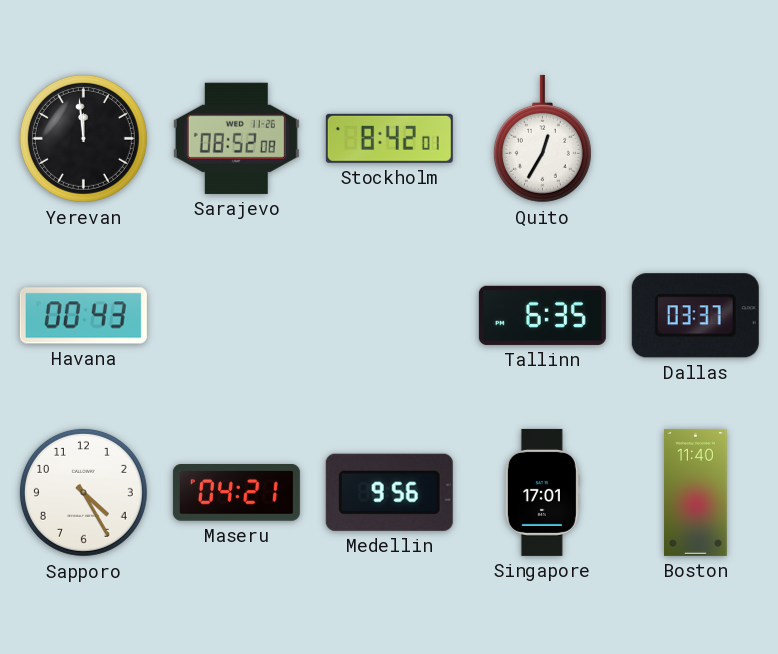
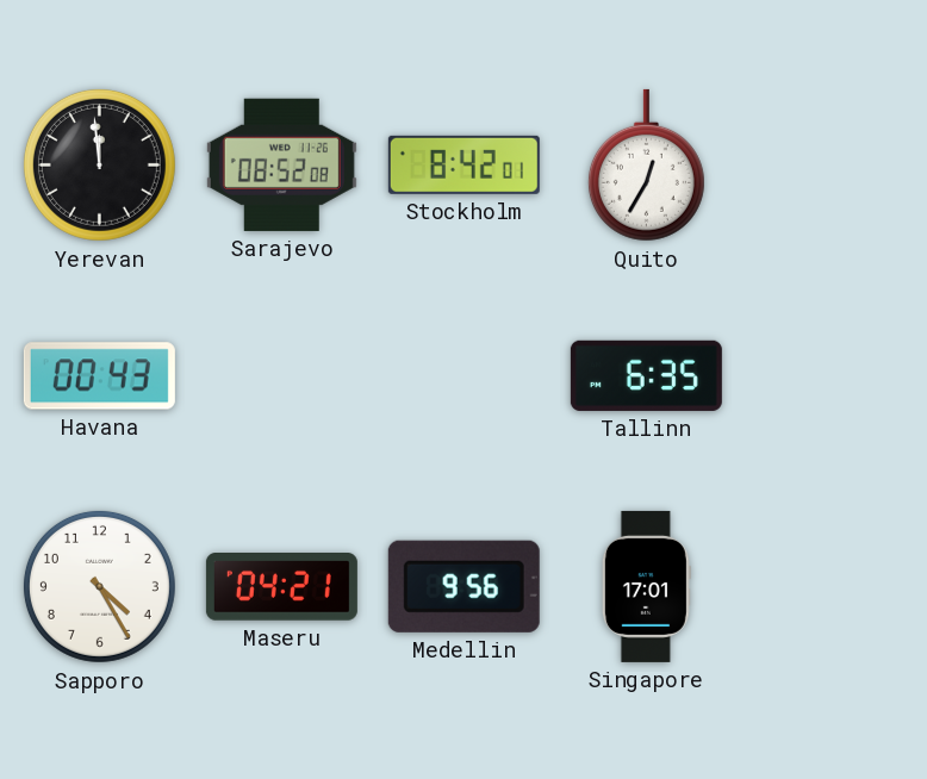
Dallas: 03:37 -> none (695, 316)
Boston: 11:40 -> none (696, 492)
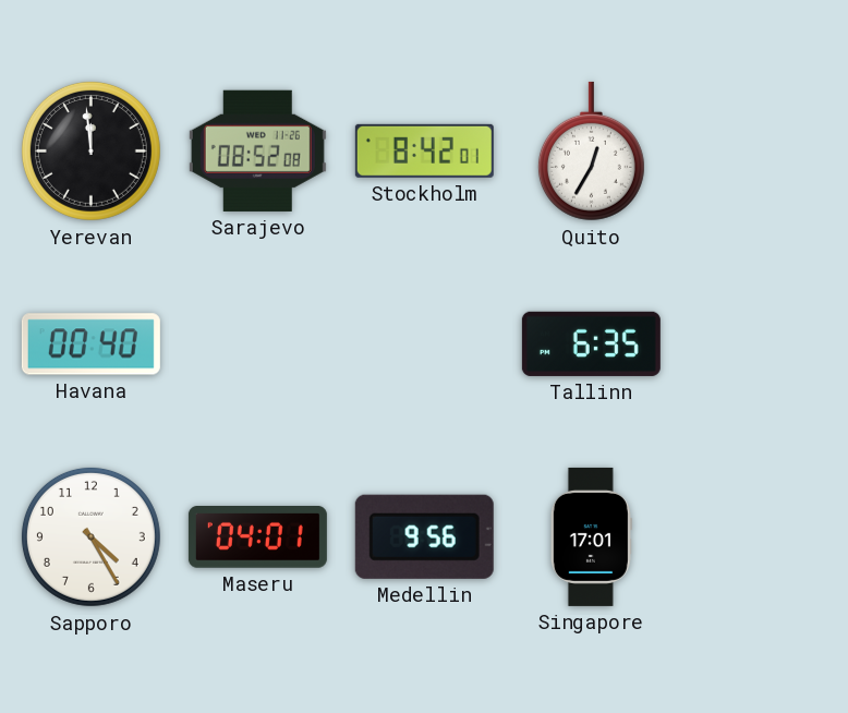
Havana: 00:43 -> 00:40 (90, 345)
Maseru: 04:21 -> 04:01 (257, 537)
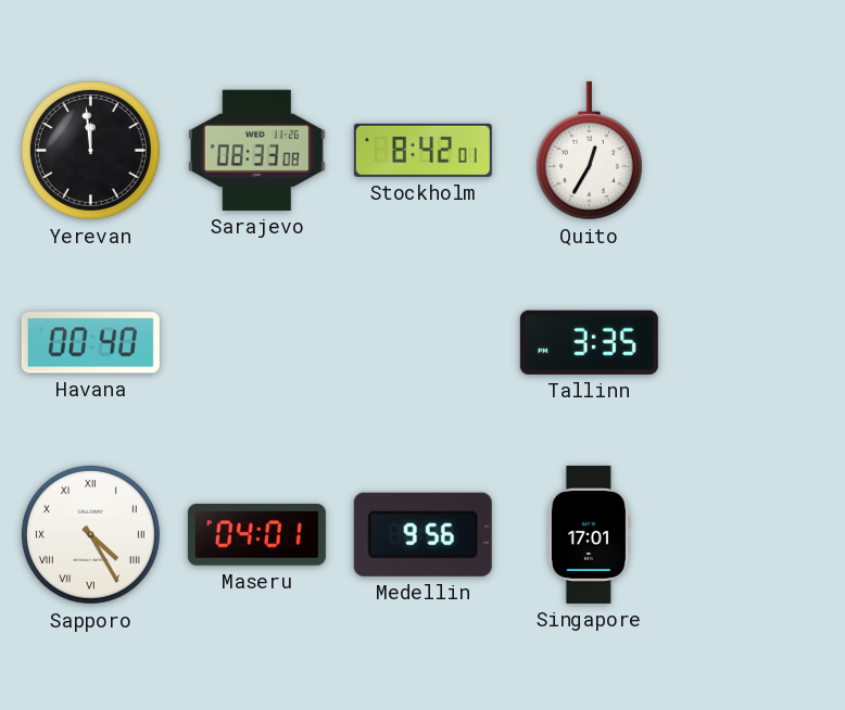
Sarajevo: 08:52 -> 08:33 (256, 150)
Tallinn: 6:35 -> 3:35 (589, 342)
Sapporo numerals: Arabic -> Roman (90, 534)
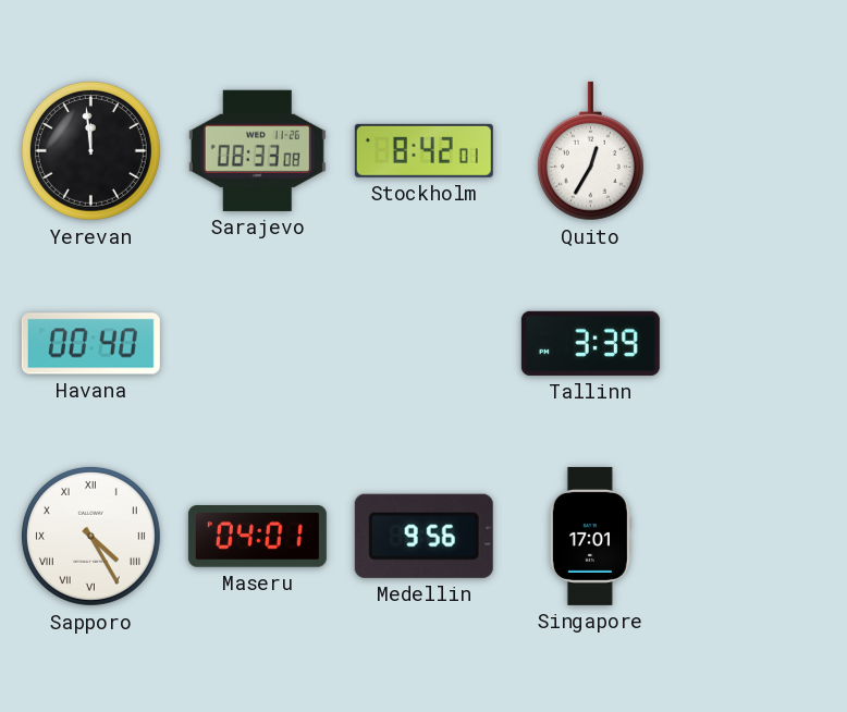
Tallinn: 3:35 -> 3:39 (590, 343)
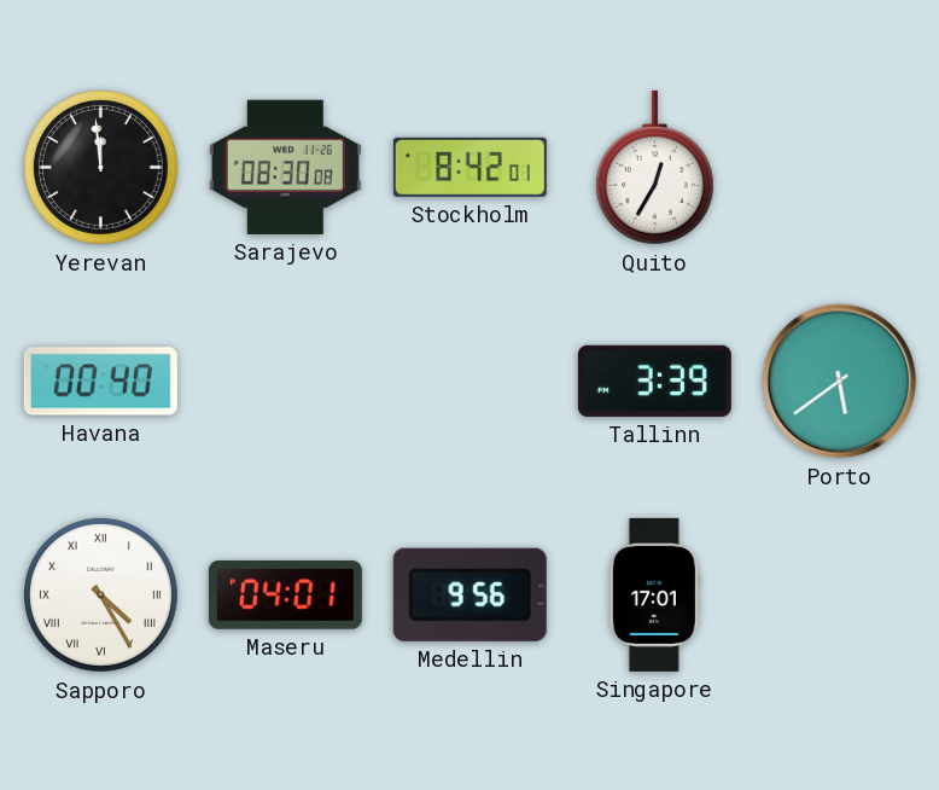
Sarajevo: 08:33 -> 08:30 (285, 167)
Porto: none -> 5:39 (840, 382)
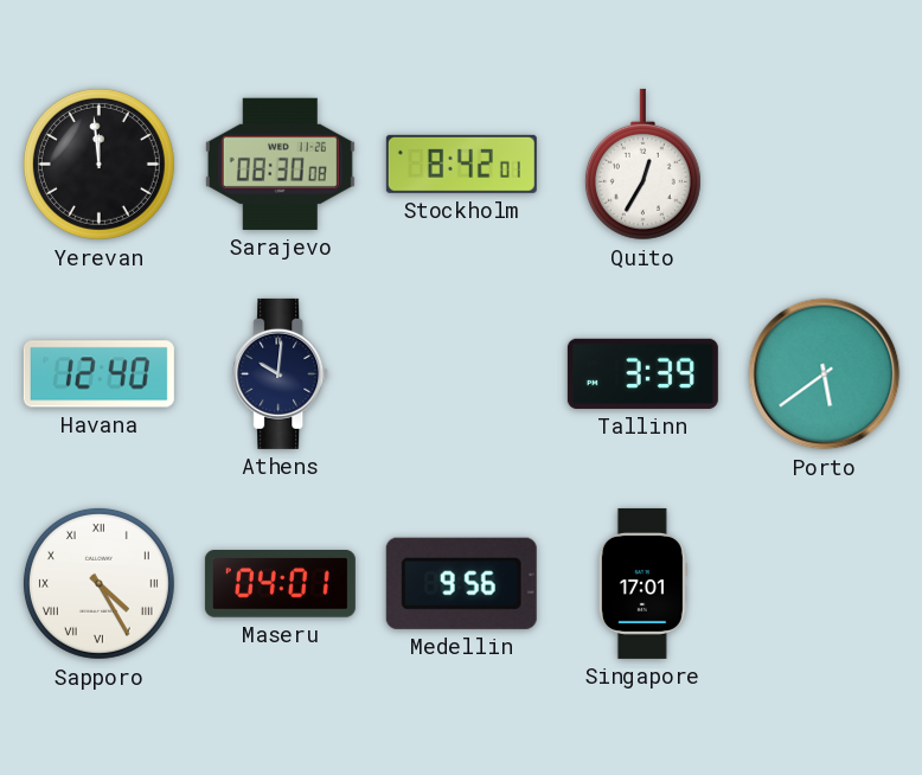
Havana: 00:40 -> 12:40 (98, 374)
Athens: none -> 10:01 (281, 373)
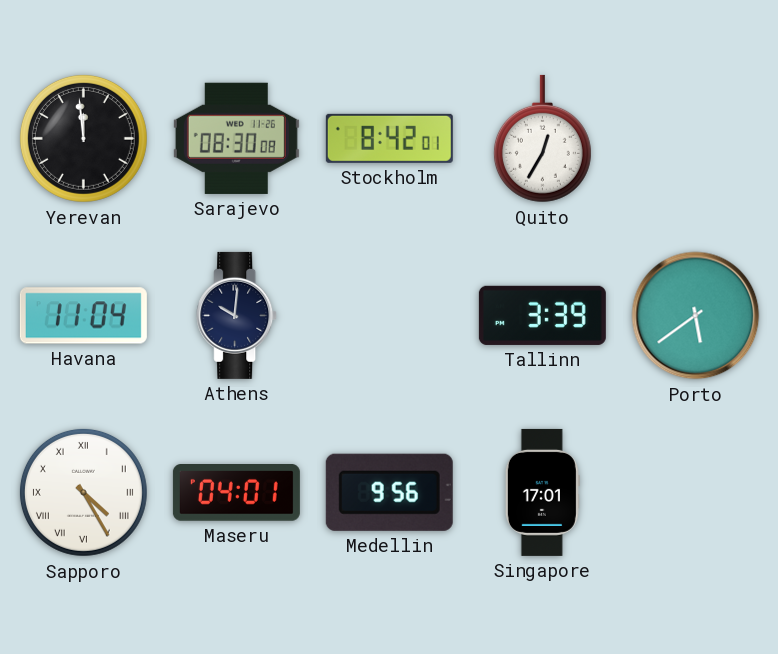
Havana: 12:40 -> 11:04 (83, 316)
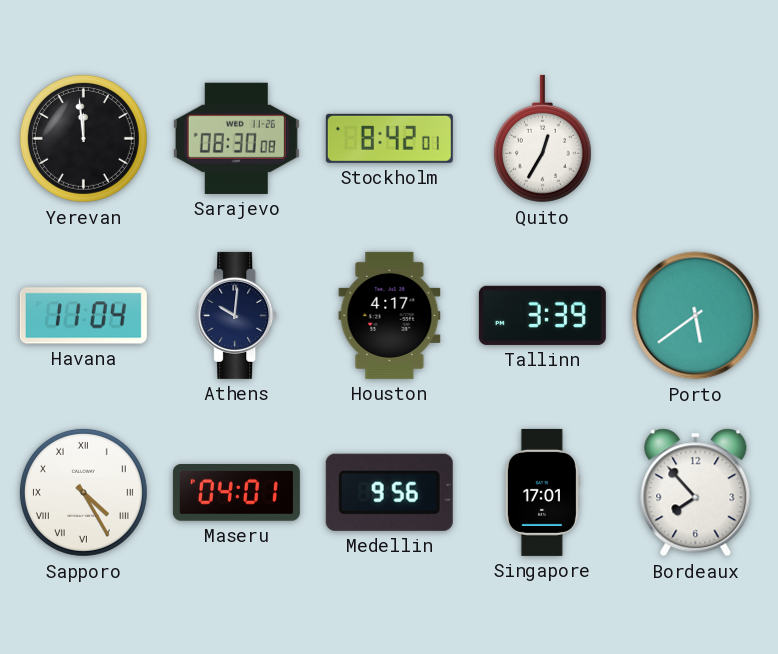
Houston: none -> 4:17 (390, 315)
Bordeaux: none -> 7:53 (696, 493)
